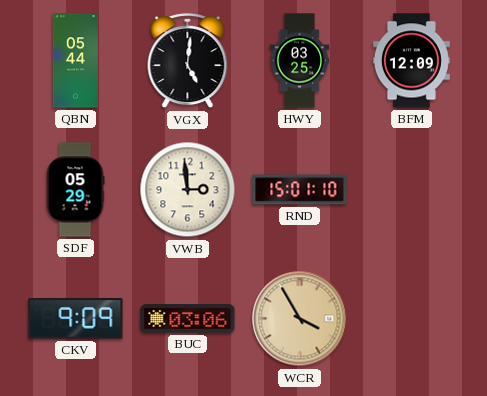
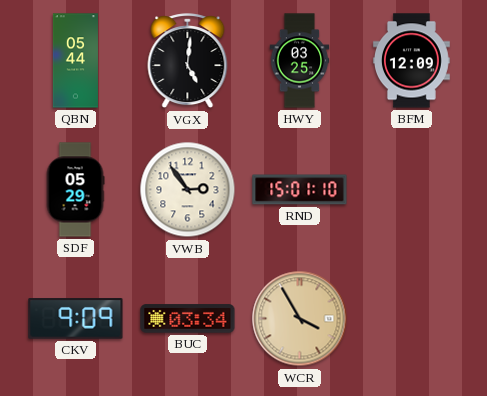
VWB: 2:59 -> 2:54 (188, 190)
BUC: 03:06 -> 03:34 (188, 319)
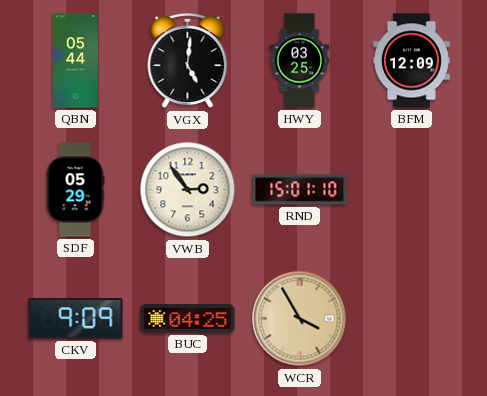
BUC: 03:34 -> 04:25 (188, 319)
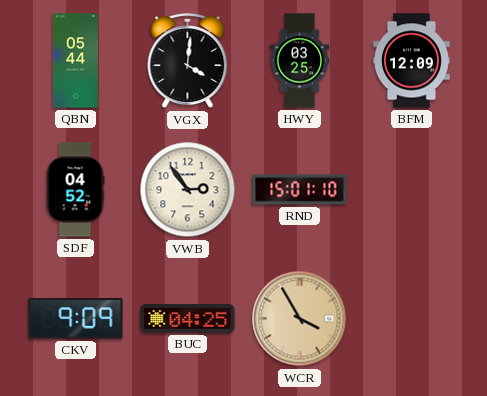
VGX: 5:01 -> 4:01 (188, 61)
SDF: 05:29 -> 04:52 (75, 190)
